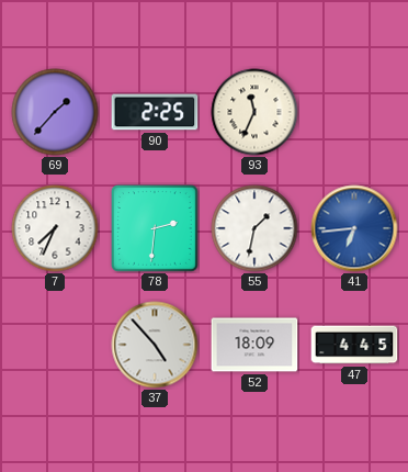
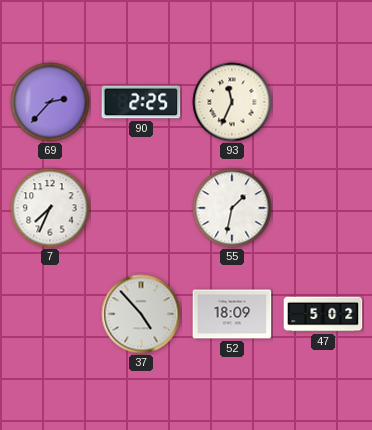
69: 1:37 -> 2:37 (50, 102)
78: 2:31 -> none (155, 228)
41: 6:44 -> none (354, 228)
47: 4:45 -> 5:02 (323, 314)
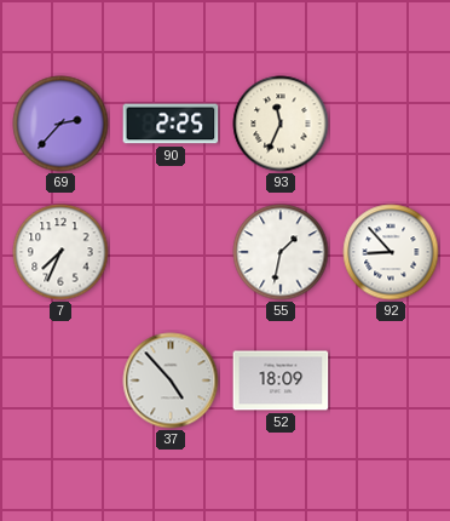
92: none -> 8:53 (391, 252)
47: 5:02 -> none (323, 314)
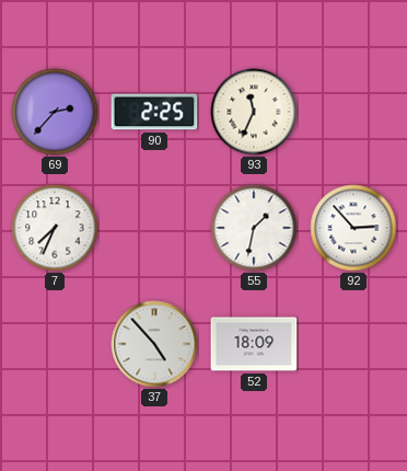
92: 8:53 -> 2:53 (353, 228)
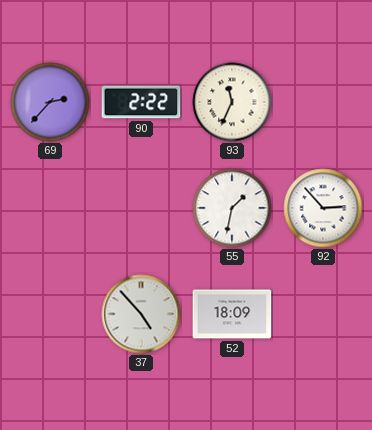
90: 2:25 -> 2:22 (141, 102)
7: 7:34 -> none (55, 228)
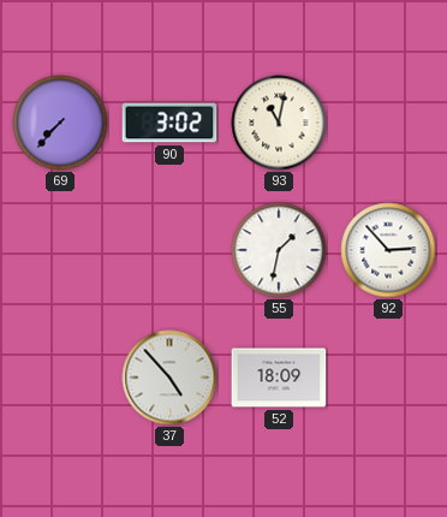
69: 2:37 -> 7:37 (60, 123)
90: 2:22 -> 3:02 (169, 123)
93: 11:34 -> 11:02 (279, 123)
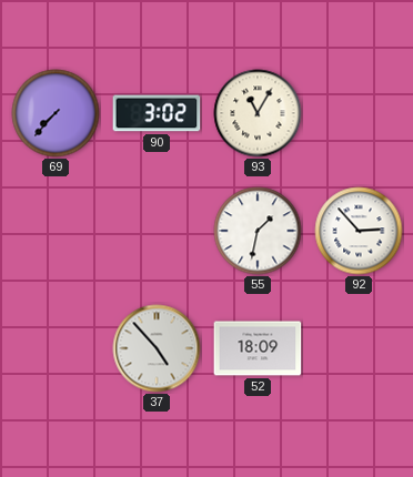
93: 11:02 -> 11:05 (258, 113)
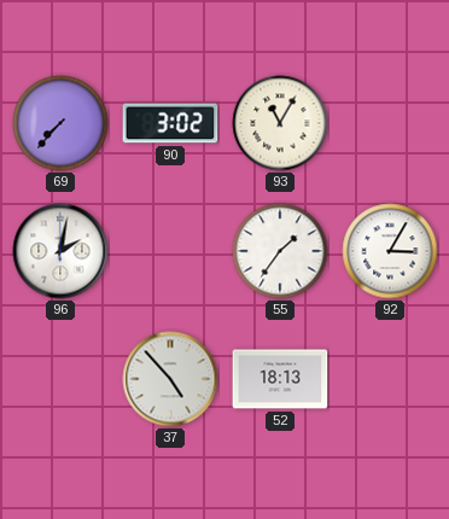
96: none -> 2:02 (60, 251)
55: 1:32 -> 1:36 (280, 251)
92: 2:53 -> 3:05 (390, 251)
52: 18:09 -> 18:13 (280, 379)
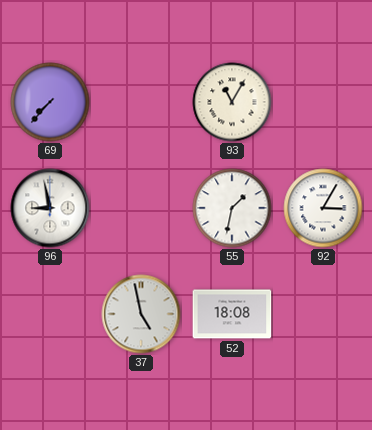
90: 3:02 -> none (170, 123)
96: 2:02 -> 8:58 (50, 208)
55: 1:36 -> 1:32 (232, 208)
37: 4:53 -> 4:58 (141, 314)
52: 18:13 -> 18:08 (232, 314)
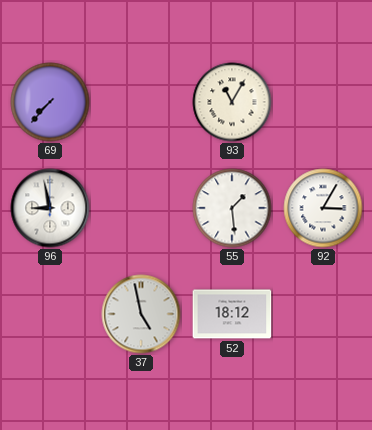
55: 1:32 -> 1:29 (232, 208)
52: 18:08 -> 18:12 (232, 314)
